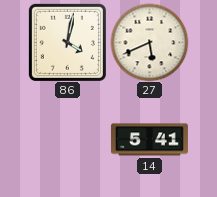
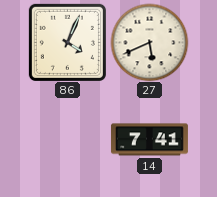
86: 4:02 -> 4:04 (67, 42)
14: 5:41 -> 7:41 (149, 140)
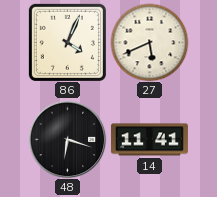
48: none -> 6:18 (67, 139)
14: 7:41 -> 11:41 (149, 140)
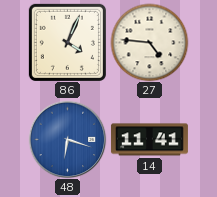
27: 5:41 -> 4:46 (149, 42)
48 dial: black -> blue (67, 139)
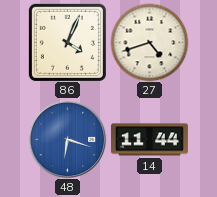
27: 4:46 -> 4:42 (149, 42)
14: 11:41 -> 11:44 (149, 140)
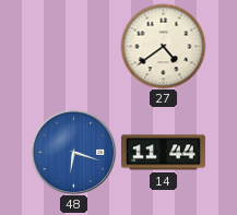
86: 4:04 -> none (67, 42)
27: 4:42 -> 4:39 (163, 46)
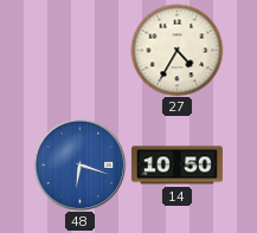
27: 4:39 -> 4:35 (176, 50)
14: 11:44 -> 10:50 (176, 166)
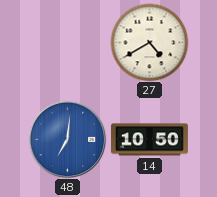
27: 4:35 -> 4:40 (149, 42)
48: 6:18 -> 7:01 (67, 139)
